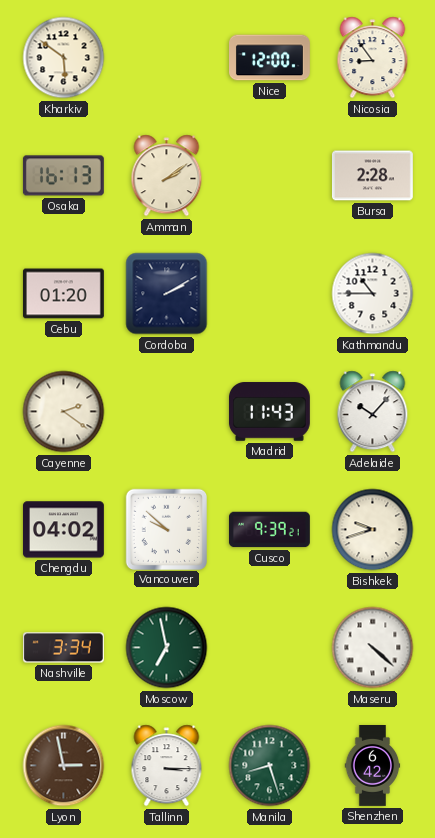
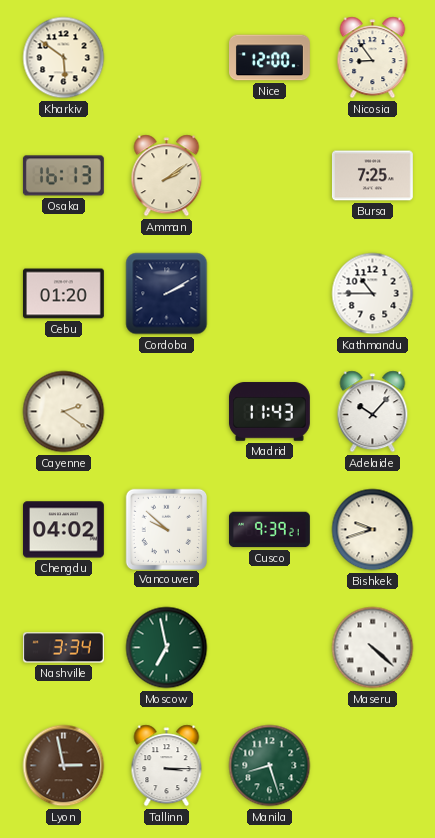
Bursa: 2:28 -> 7:25 (372, 176)
Shenzhen: 6:42 -> none (373, 766)
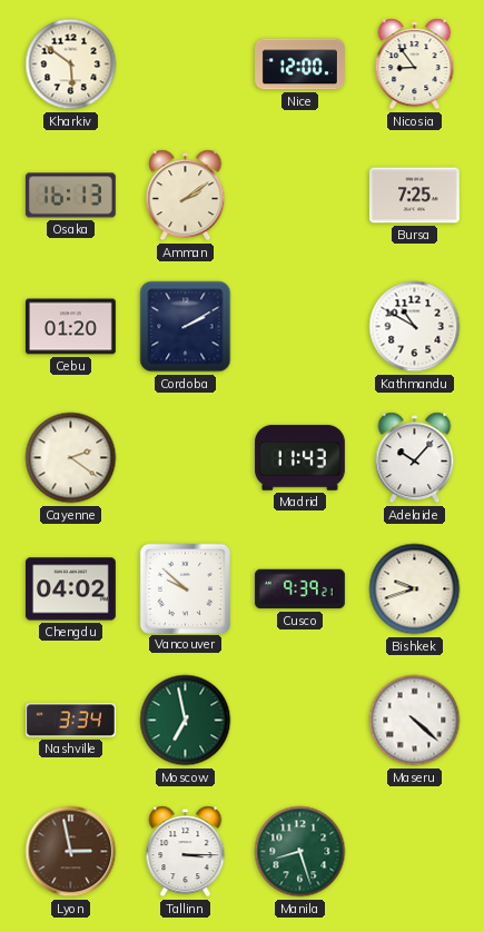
Kathmandu: 10:45 -> 10:50 (415, 327)
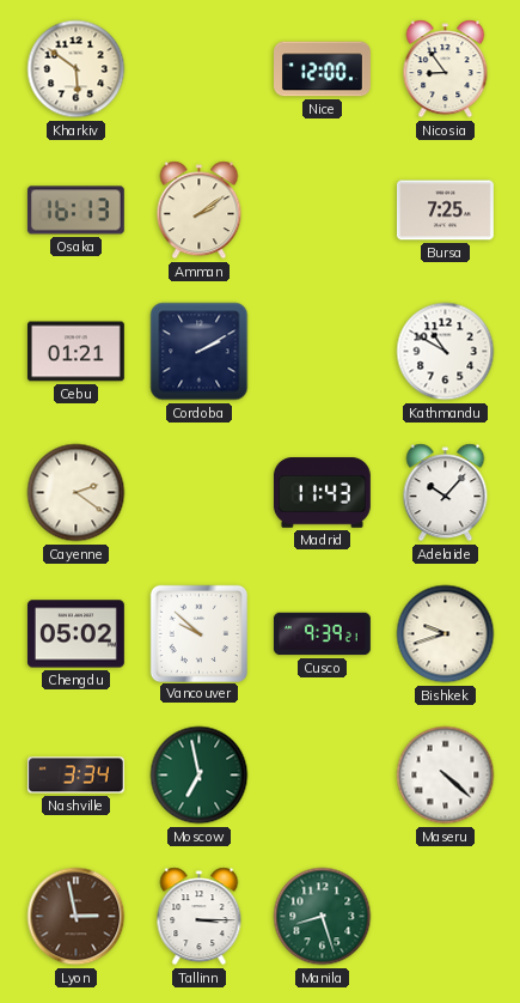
Cebu: 01:20 -> 01:21 (75, 352)
Chengdu: 04:02 -> 05:02 (75, 634)
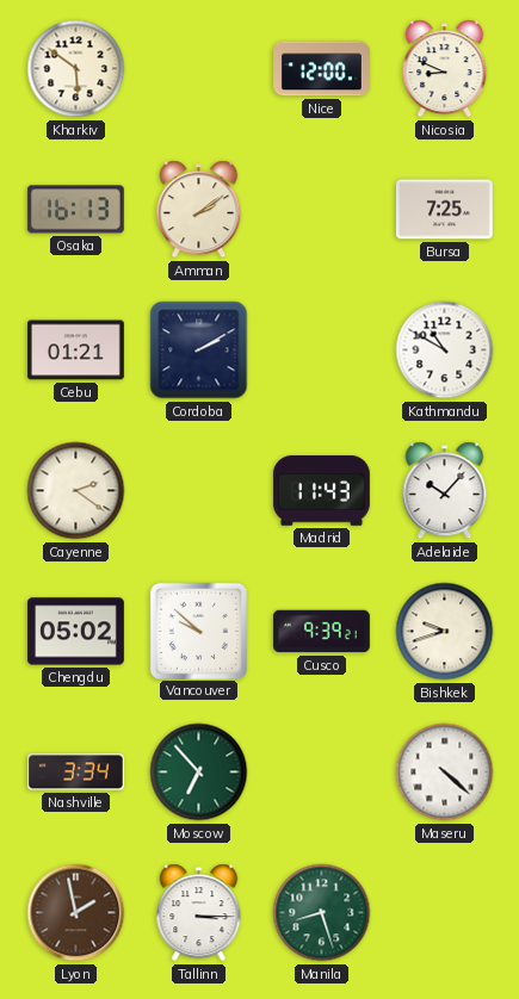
Nicosia: 8:54 -> 8:49 (445, 69)
Moscow: 6:58 -> 6:53 (199, 772)
Lyon: 2:58 -> 1:58 (76, 913)
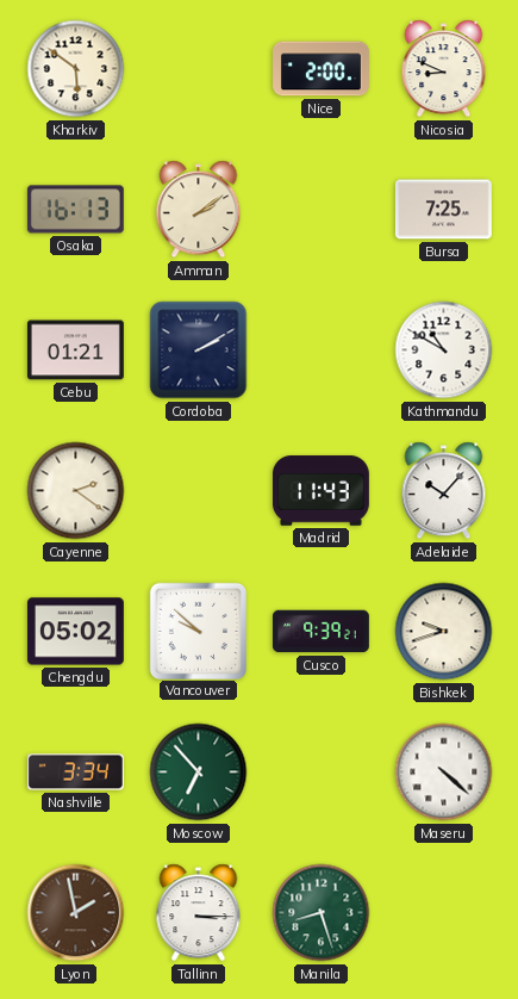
Nice: 12:00 -> 2:00 (322, 69)
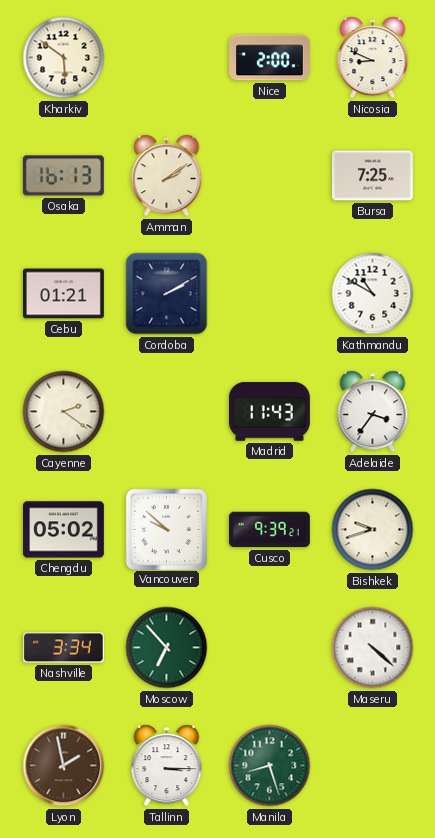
Adelaide: 10:07 -> 3:36 (373, 412)
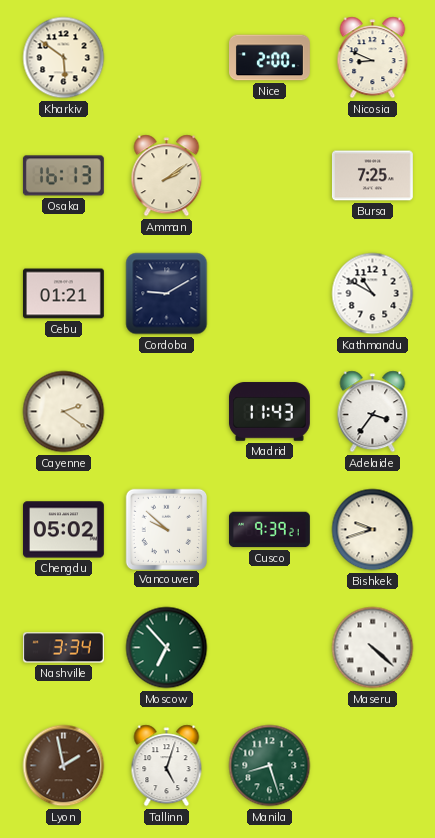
Cordoba: 2:10 -> 9:10 (167, 294)
Tallinn: 3:15 -> 5:03 (167, 766)
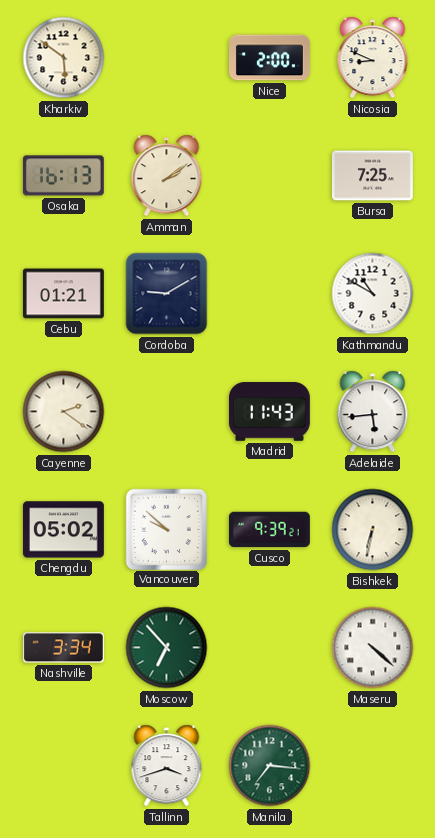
Adelaide: 3:36 -> 5:44 (373, 412)
Bishkek: 9:42 -> 6:32 (373, 530)
Lyon: 1:58 -> none (64, 766)
Tallinn: 5:03 -> 3:42 (167, 766)
Manila: 8:27 -> 7:16 (270, 766)
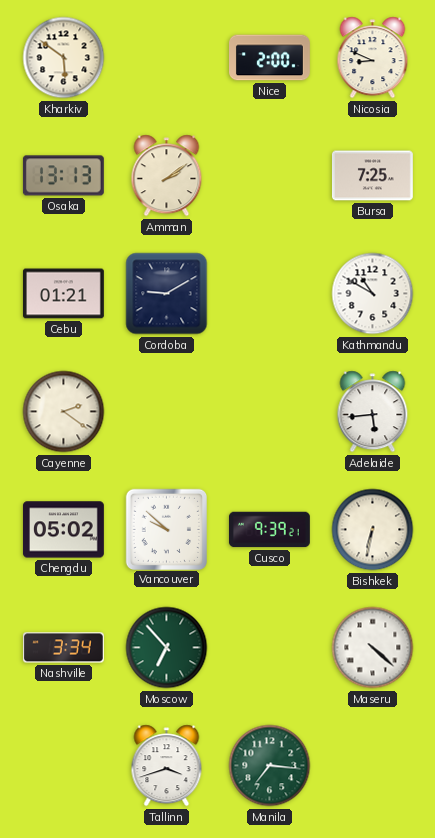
Osaka: 16:13 -> 13:13 (63, 176)
Madrid: 11:43 -> none (269, 412)
